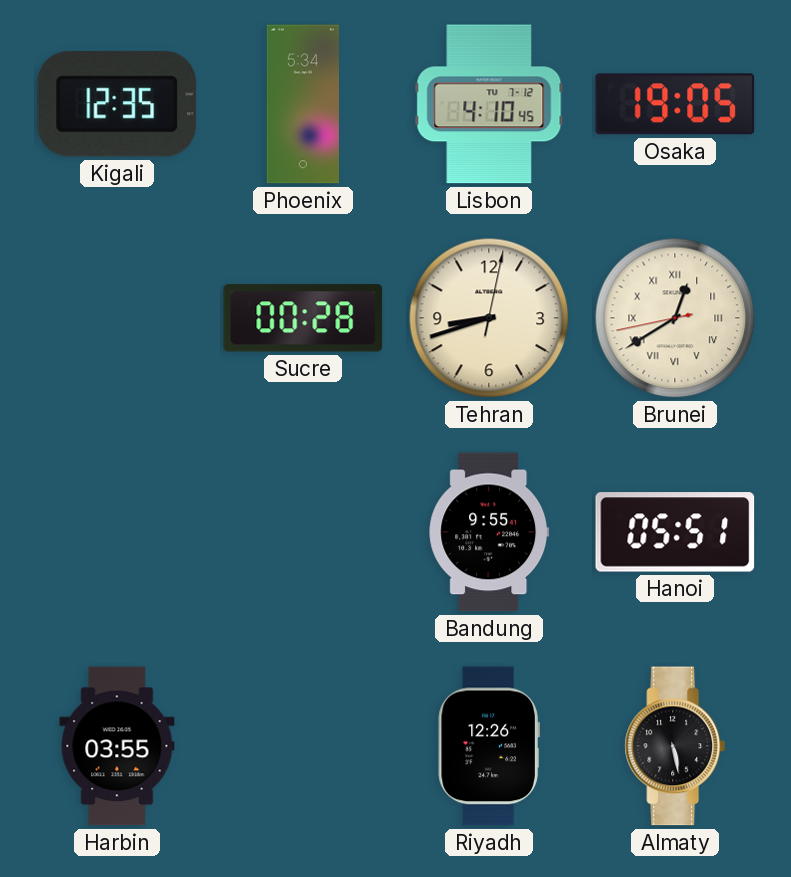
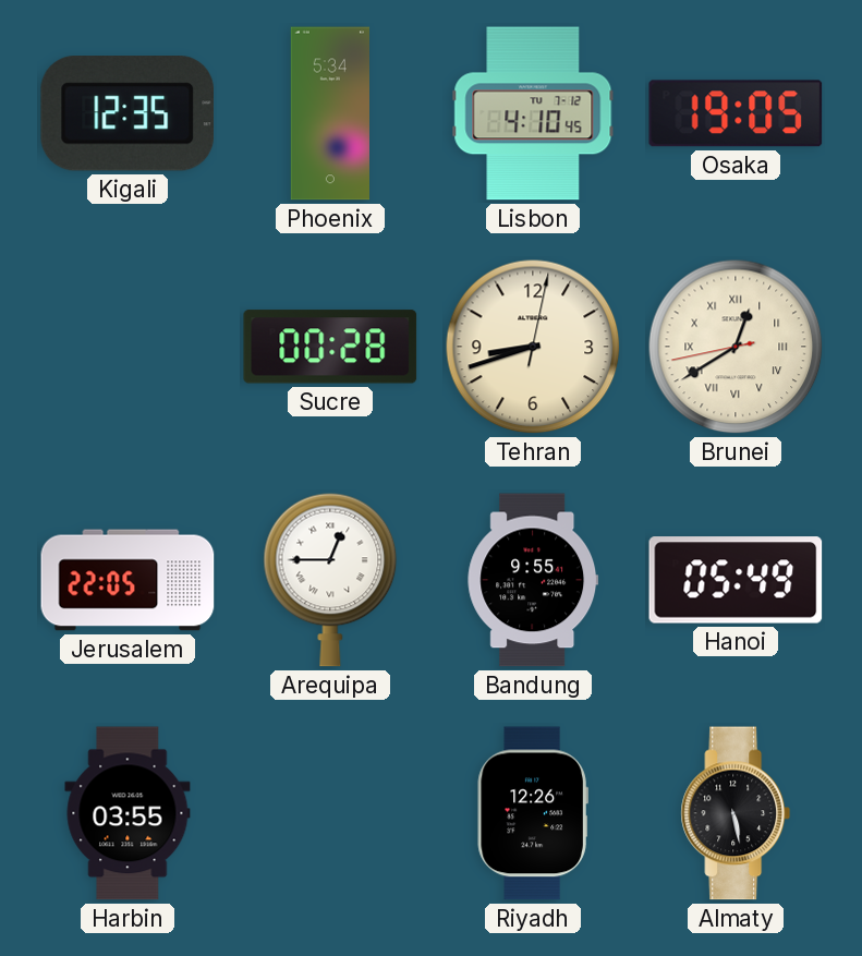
Jerusalem: none -> 22:05 (128, 580)
Arequipa: none -> 12:45 (330, 580)
Hanoi: 05:51 -> 05:49 (736, 580)
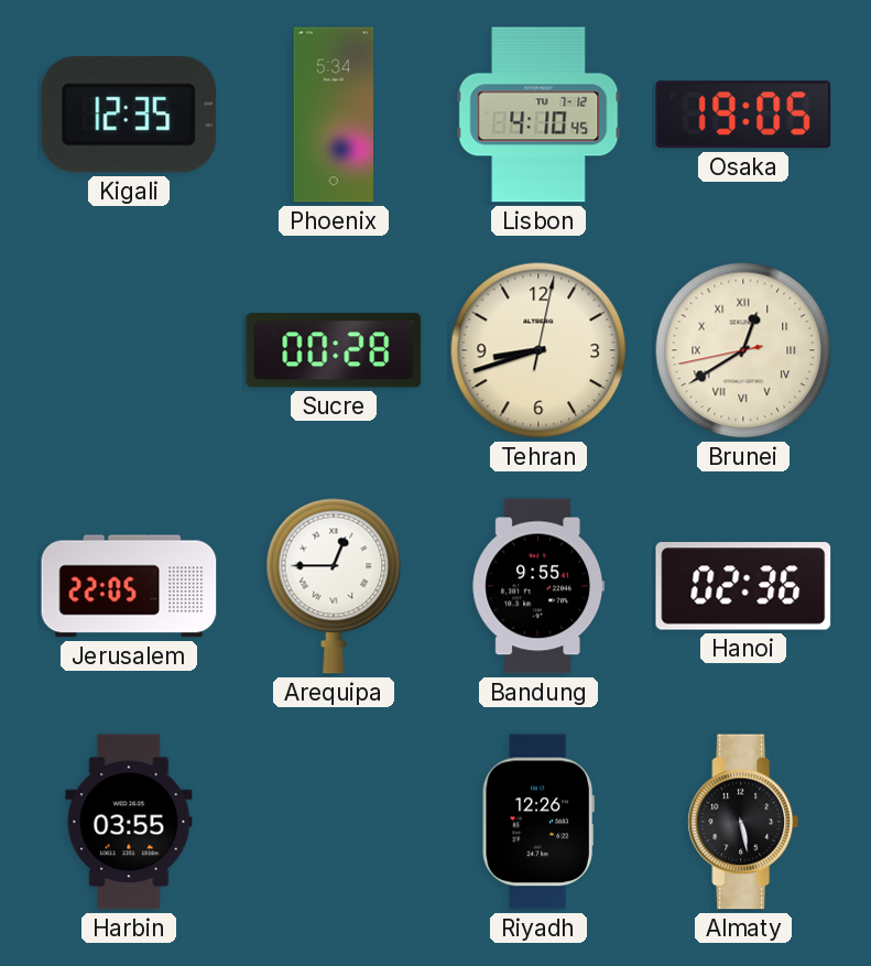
Hanoi: 05:49 -> 02:36 (743, 586)
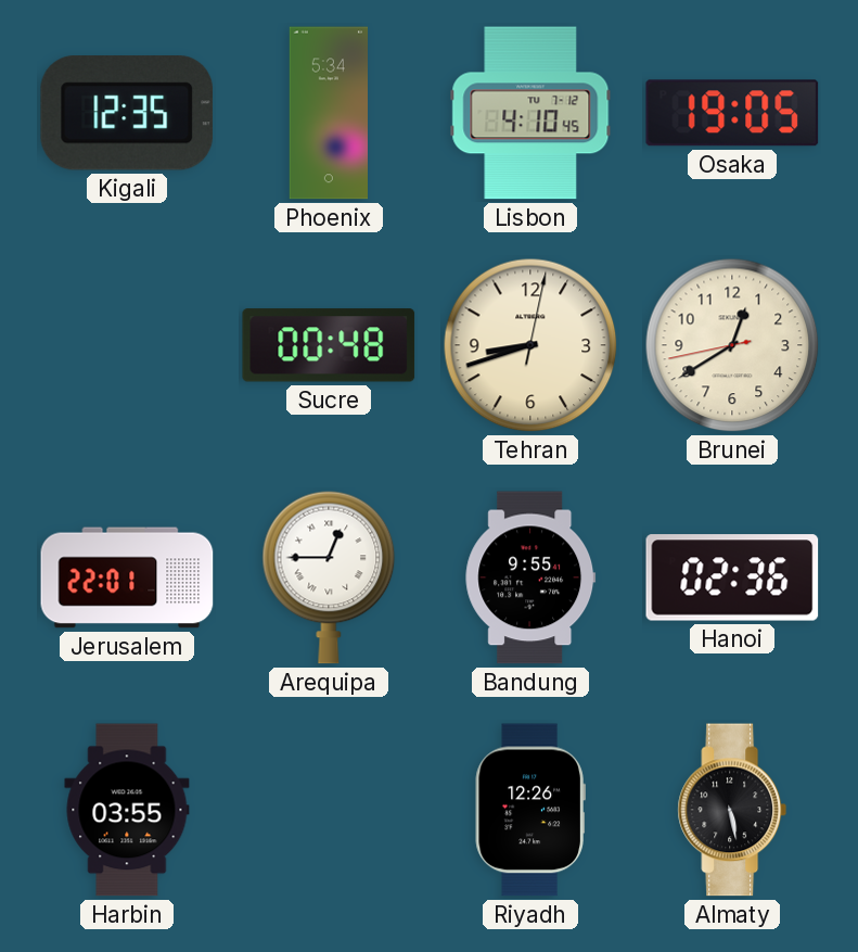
Sucre: 00:28 -> 00:48 (329, 345)
Brunei numerals: Roman -> Arabic (732, 345)
Jerusalem: 22:05 -> 22:01 (127, 577)
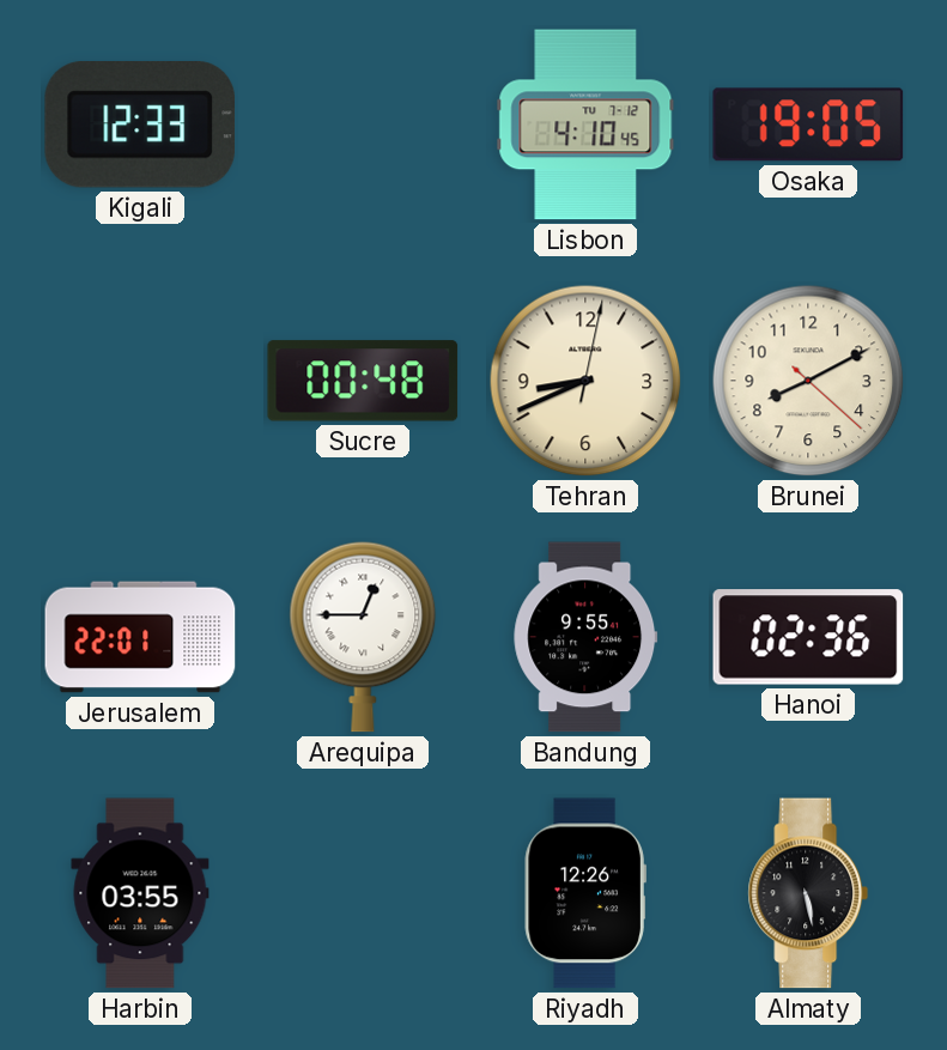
Kigali: 12:35 -> 12:33 (140, 125)
Phoenix: 5:34 -> none (328, 113)
Tehran: 8:42 -> 8:41 (585, 381)
Brunei: 12:39 -> 8:10 (808, 381)
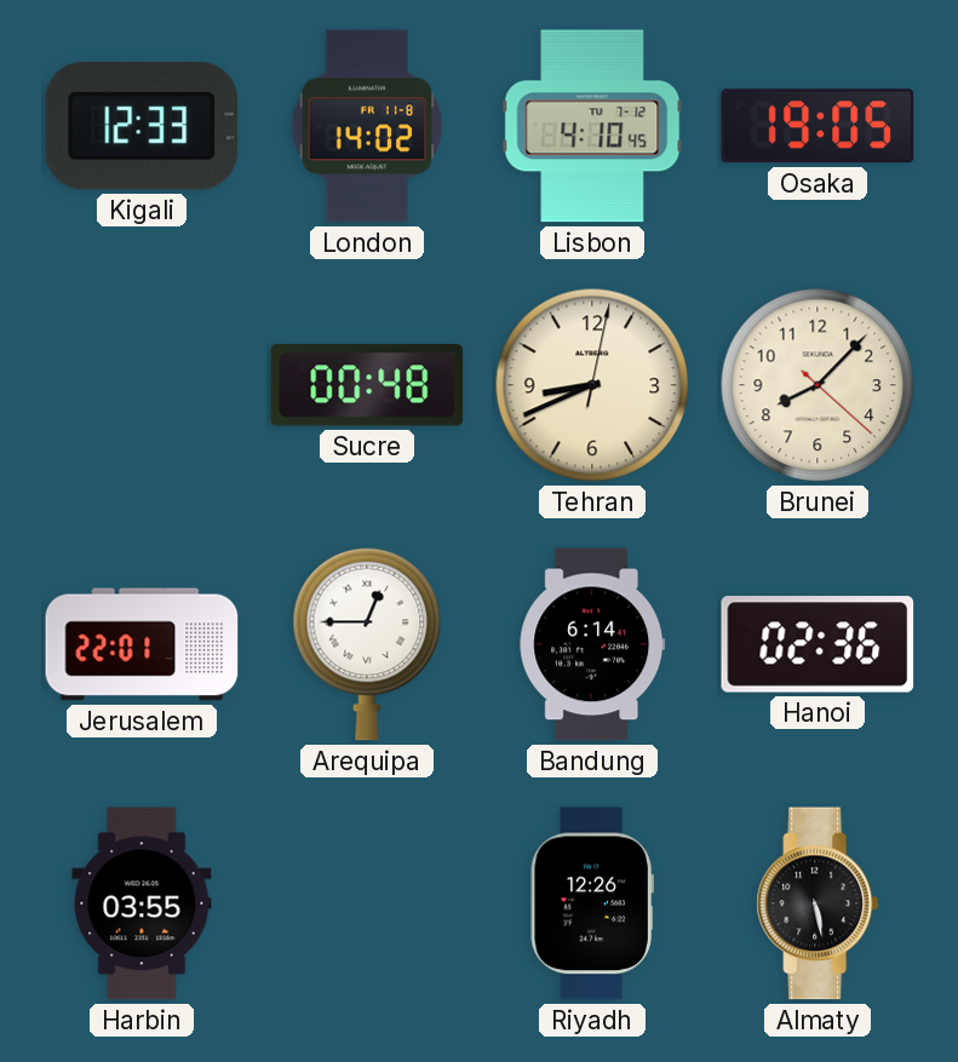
London: none -> 14:02 (367, 126)
Brunei: 8:10 -> 8:07 (818, 385)
Bandung: 9:55 -> 6:14 (592, 644)
